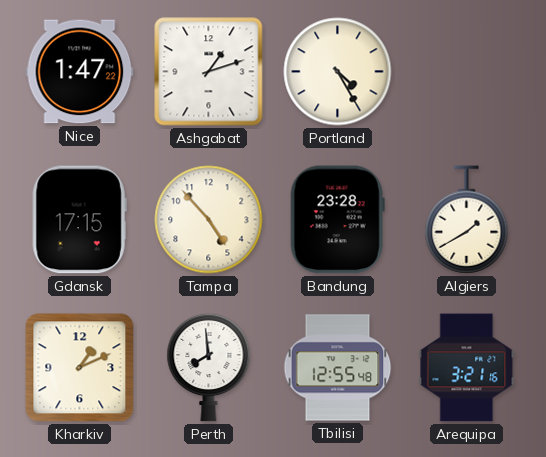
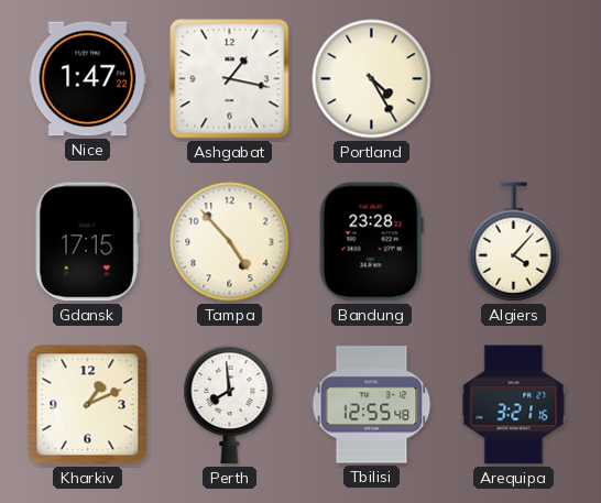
Ashgabat: 1:12 -> 1:17 (230, 79)
Algiers: 1:40 -> 4:07 (514, 242)
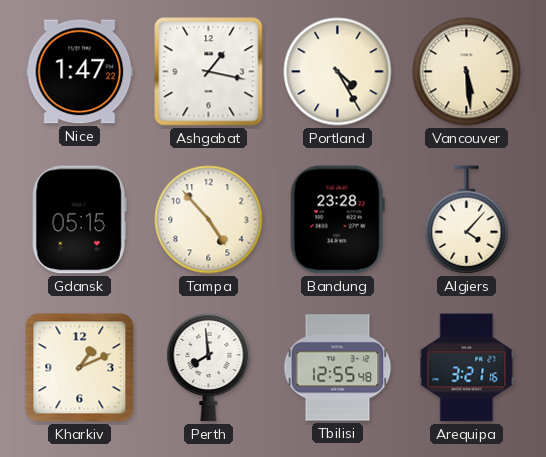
Vancouver: none -> 5:29 (467, 72)
Gdansk: 17:15 -> 05:15 (79, 220)
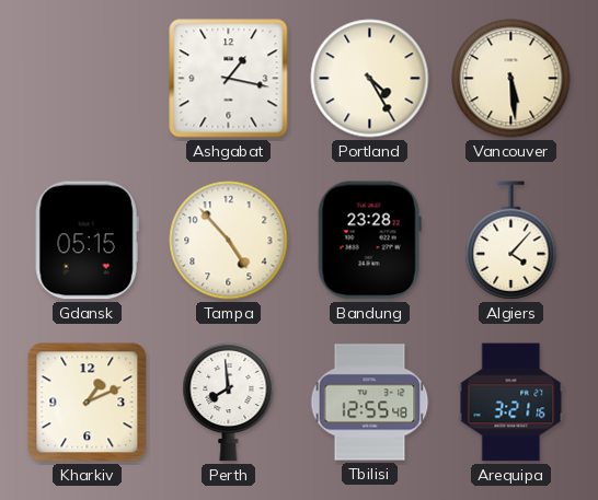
Nice: 1:47 -> none (80, 72)
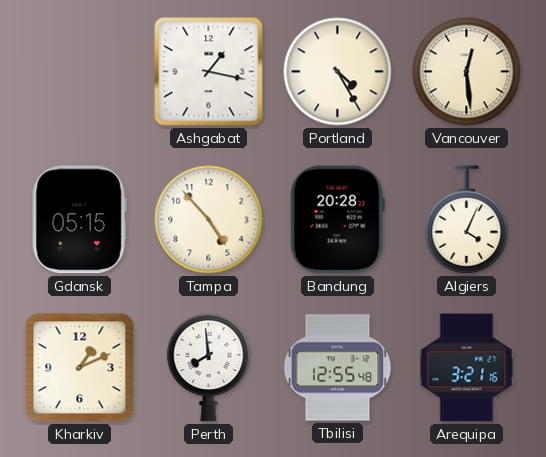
Vancouver: 5:29 -> 12:29 (467, 72)
Bandung: 23:28 -> 20:28 (337, 220)
Algiers: 4:07 -> 4:04 (467, 220)
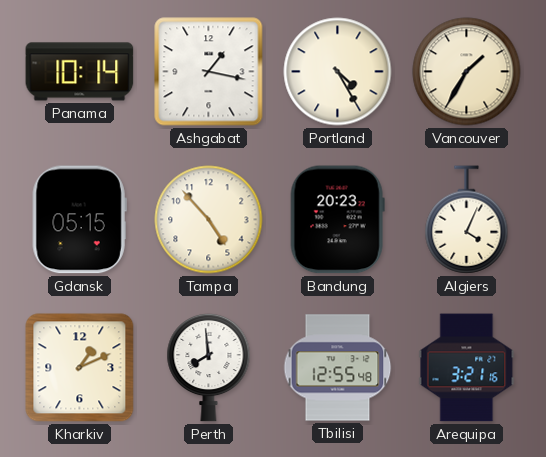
Panama: none -> 10:14 (80, 72)
Vancouver: 12:29 -> 1:35 (467, 72)
Bandung: 20:28 -> 20:23 (337, 220)
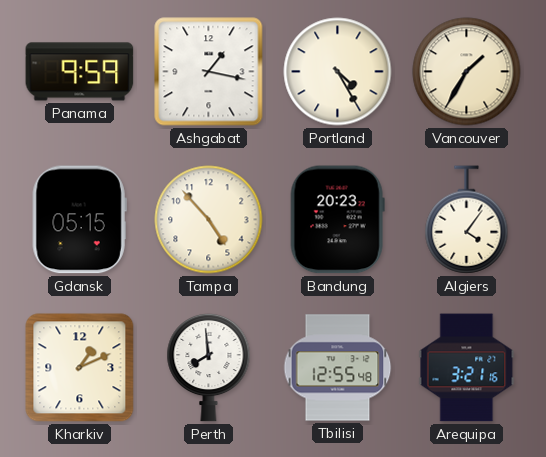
Panama: 10:14 -> 9:59 (80, 72)
Algiers: 4:04 -> 4:06 (467, 220)
